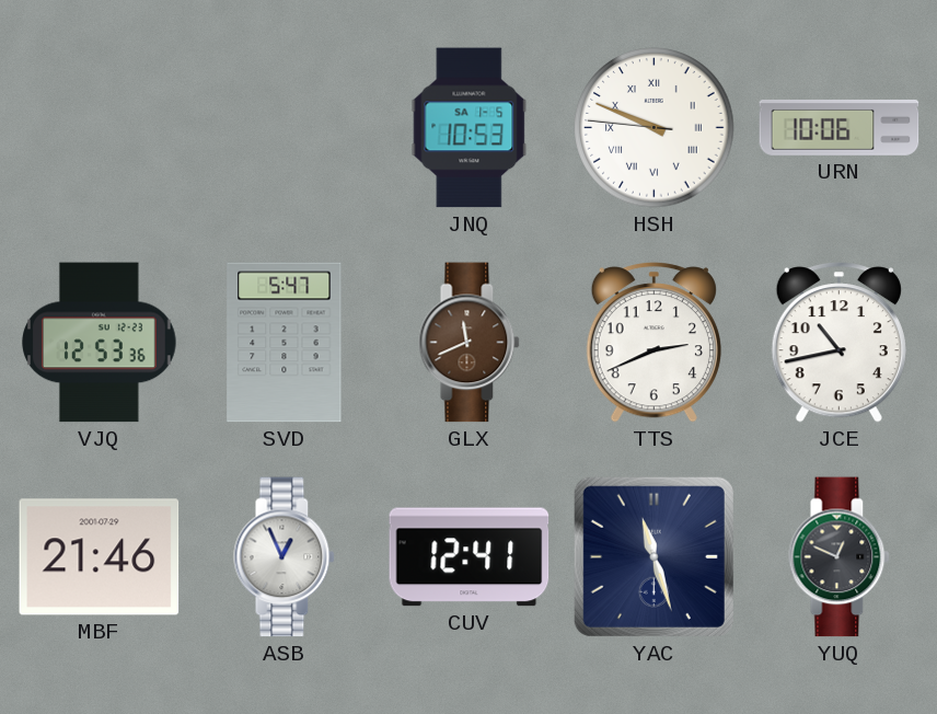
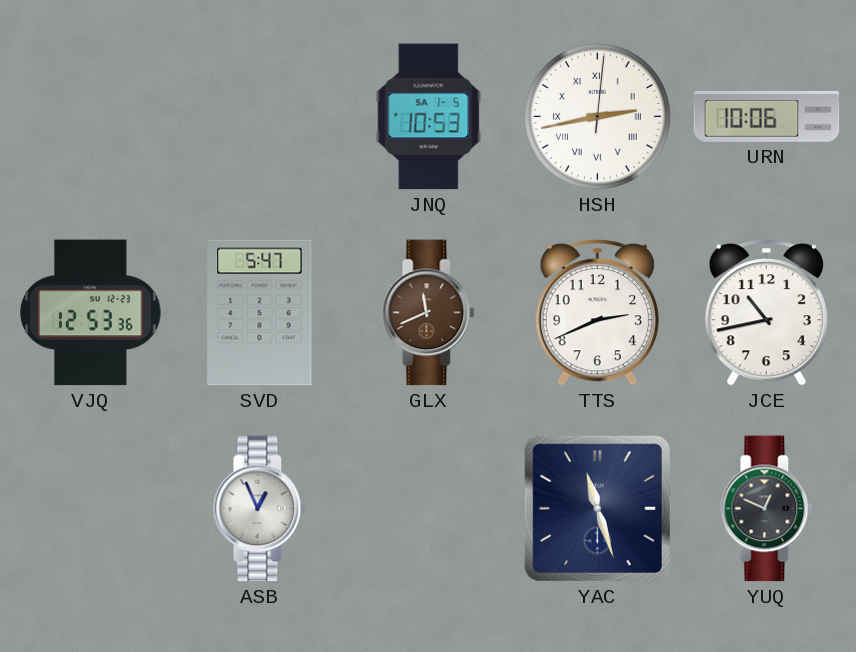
HSH: 9:48 -> 2:43 (598, 117)
MBF: 21:46 -> none (100, 557)
CUV: 12:41 -> none (470, 557)
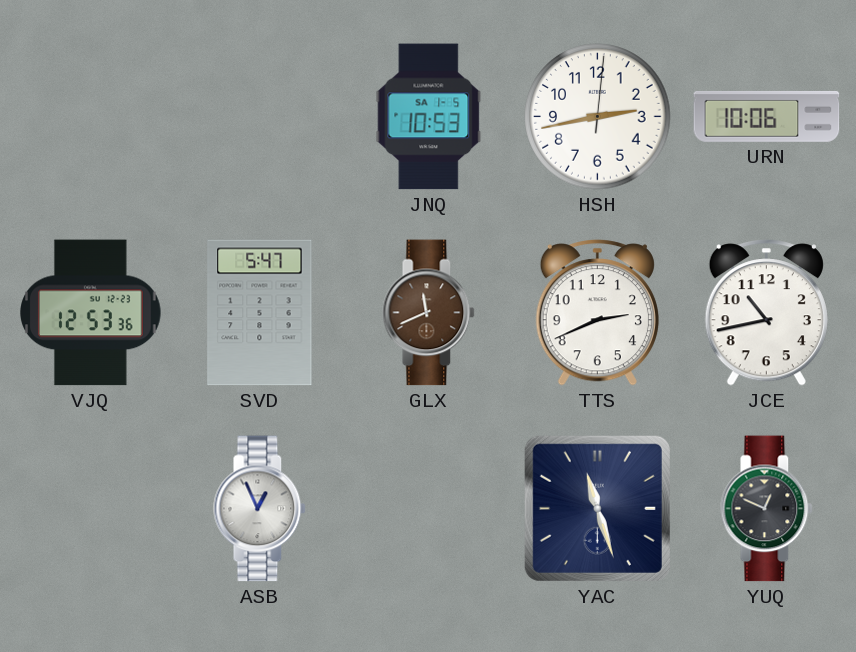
HSH numerals: Roman -> Arabic (598, 117)
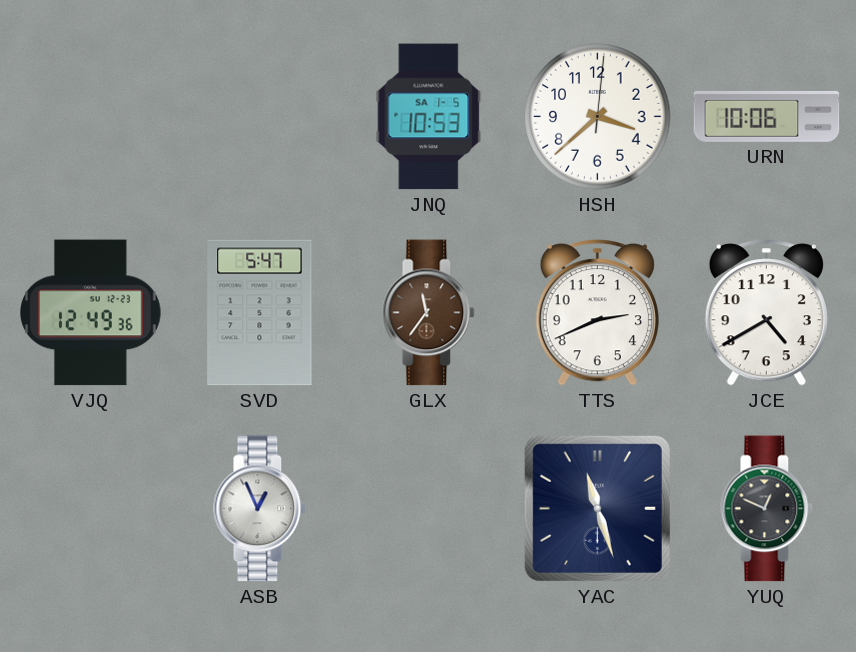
HSH: 2:43 -> 3:38 (598, 117)
VJQ: 12:53 -> 12:49 (91, 313)
GLX: 11:41 -> 11:36 (429, 313)
JCE: 10:43 -> 4:40 (766, 313)
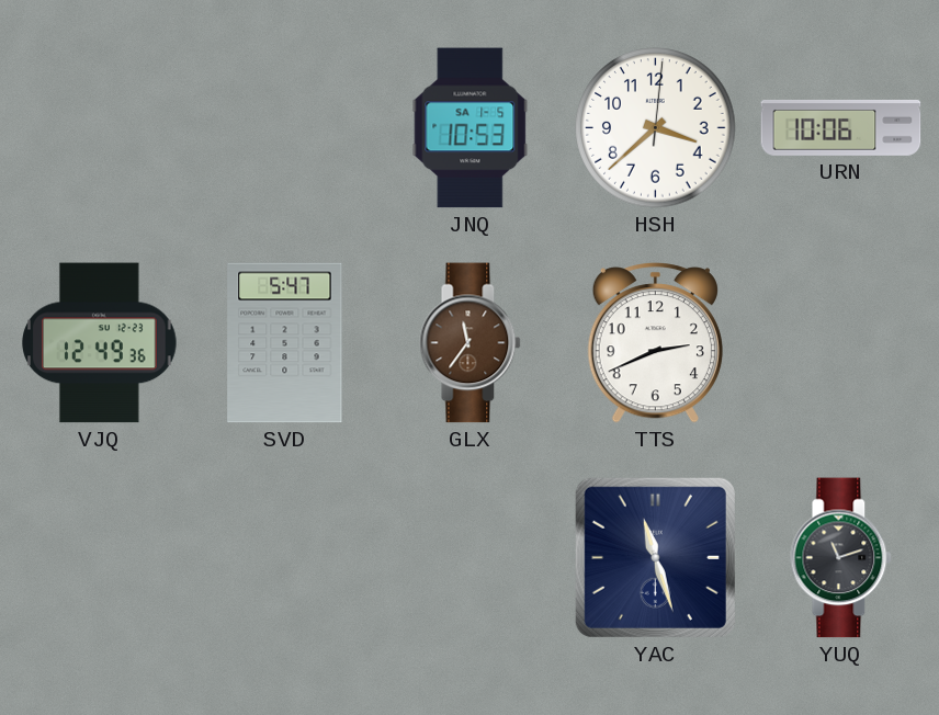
JCE: 4:40 -> none (766, 313)
ASB: 12:56 -> none (260, 509)
YUQ: 12:49 -> 11:12 (841, 558)
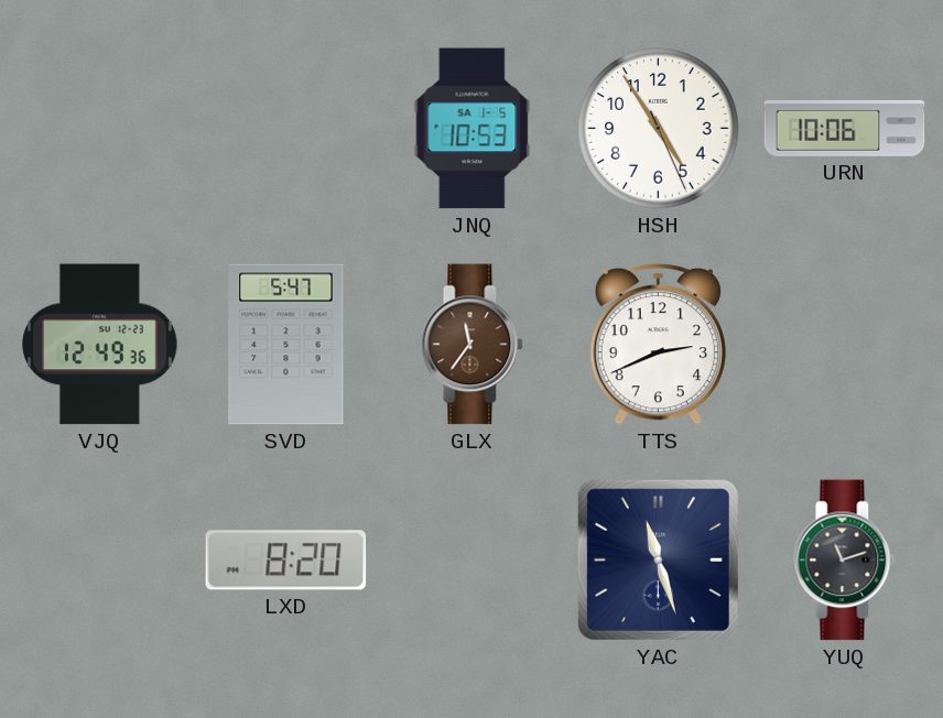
HSH: 3:38 -> 4:54 (659, 129)
LXD: none -> 8:20 (286, 561)
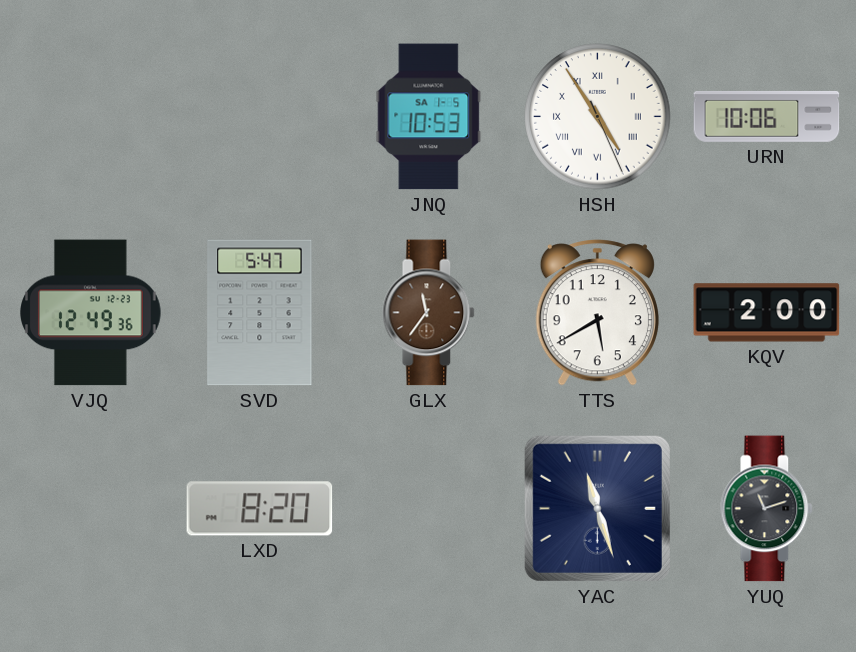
HSH numerals: Arabic -> Roman (598, 117)
TTS: 2:41 -> 5:40 (597, 313)
KQV: none -> 2:00 (767, 313)
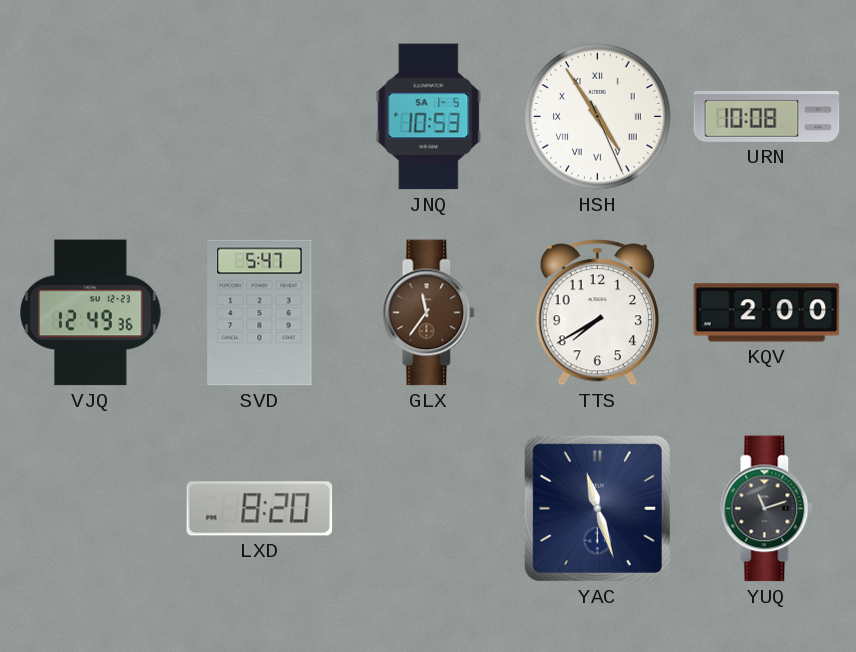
URN: 10:06 -> 10:08 (767, 116)
TTS: 5:40 -> 7:40 (597, 313)
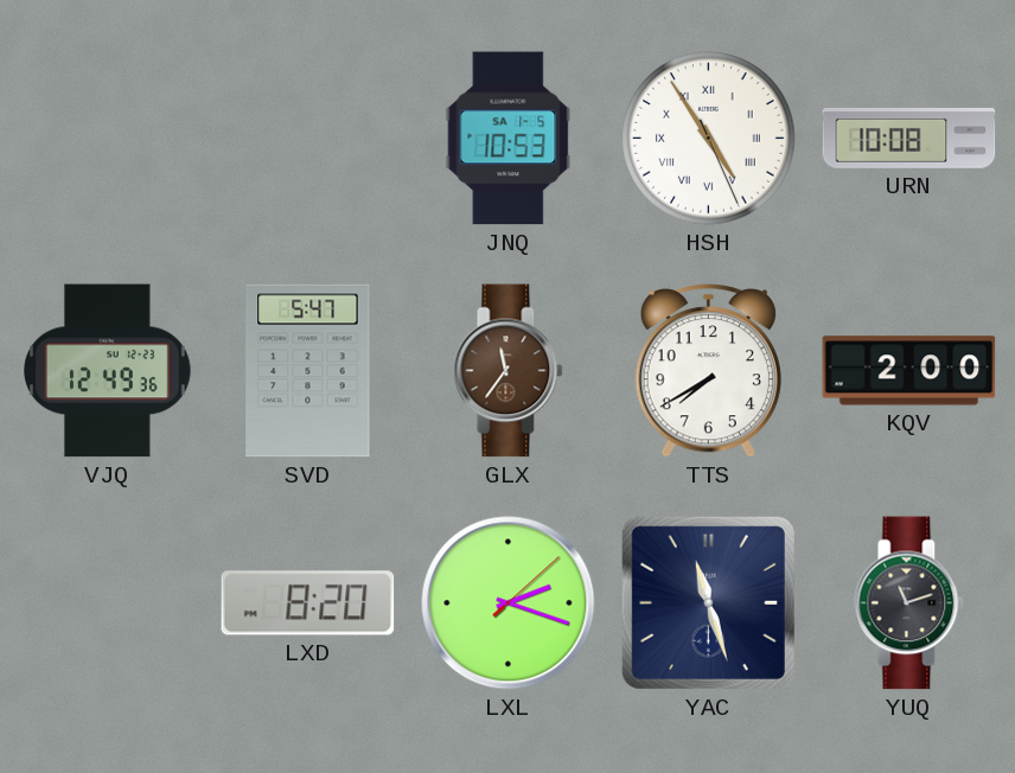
LXL: none -> 2:18 (509, 603)
